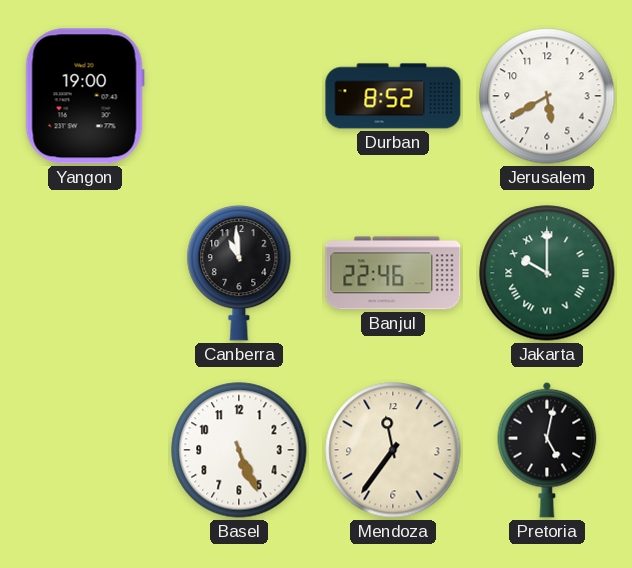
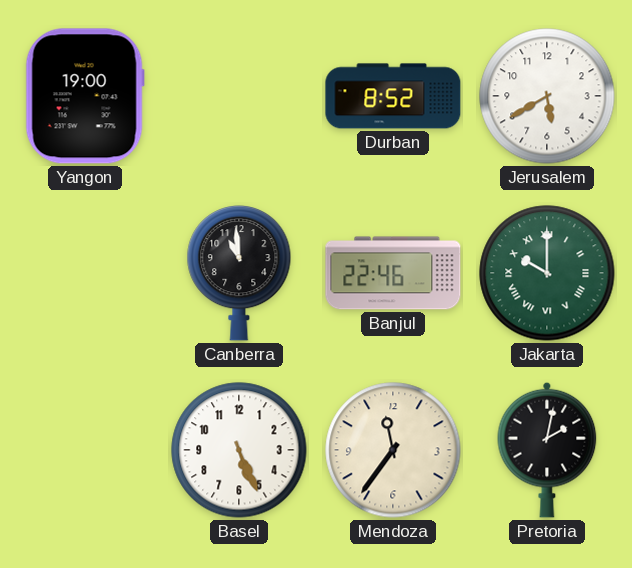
Pretoria: 5:02 -> 2:02 (547, 450)
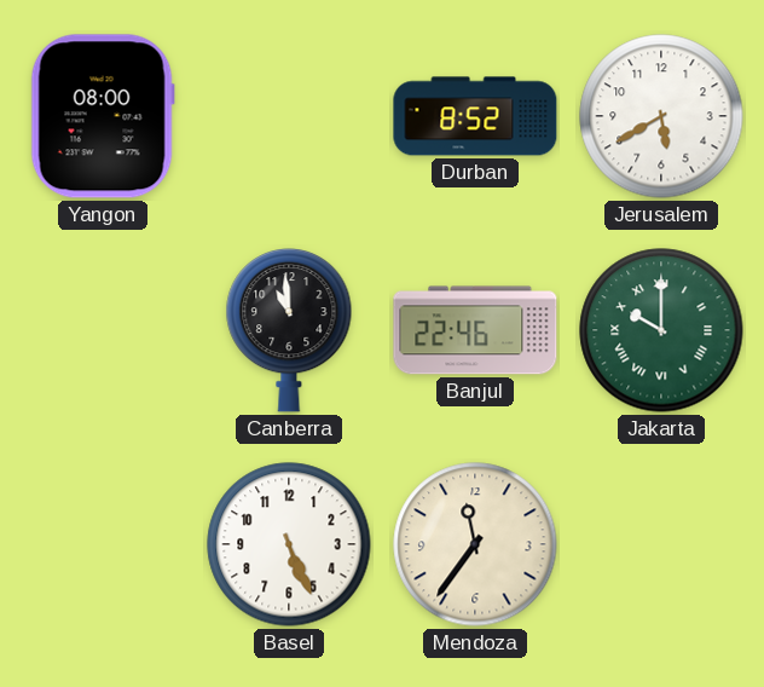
Yangon: 19:00 -> 08:00 (103, 116)
Pretoria: 2:02 -> none (547, 450)
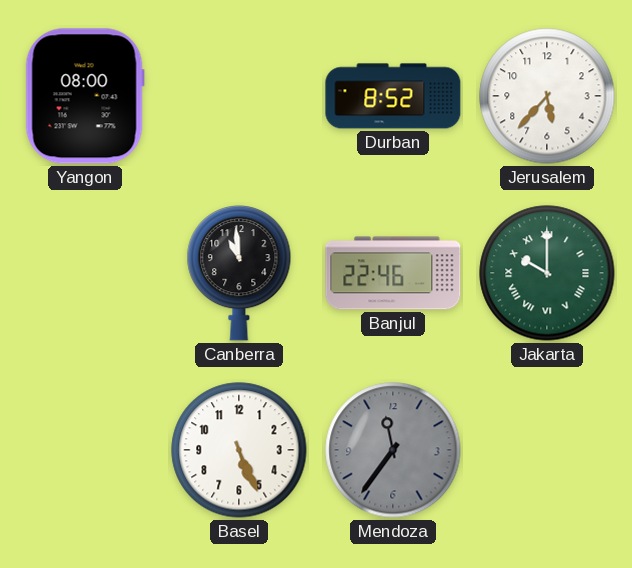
Jerusalem: 5:40 -> 5:37 (547, 96)
Mendoza dial: cream -> grey (393, 450)
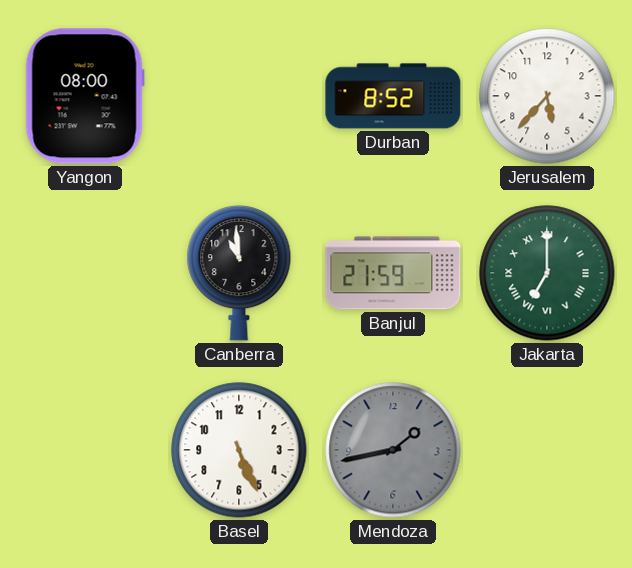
Banjul: 22:46 -> 21:59 (393, 273)
Jakarta: 10:00 -> 7:00 (547, 273)
Mendoza: 11:36 -> 1:43 (393, 450)
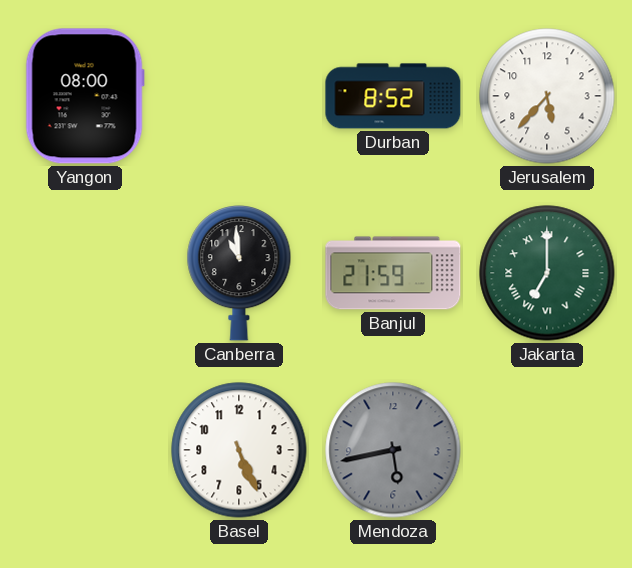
Mendoza: 1:43 -> 5:43 (393, 450)
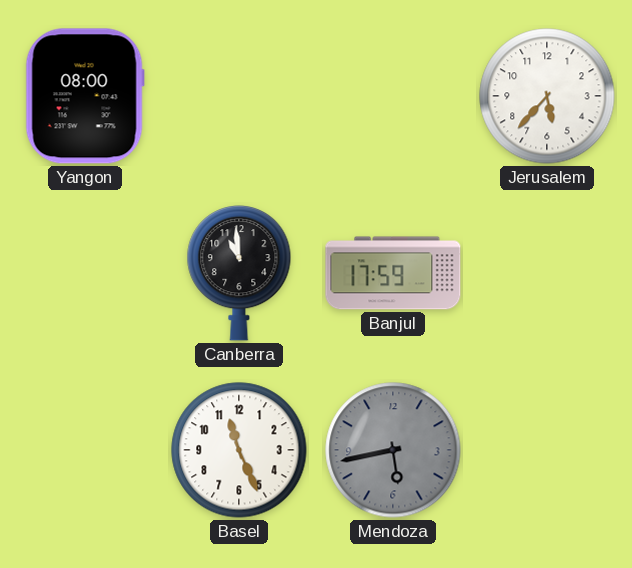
Durban: 8:52 -> none (393, 96)
Banjul: 21:59 -> 17:59 (393, 273)
Jakarta: 7:00 -> none (547, 273)
Basel: 5:26 -> 11:26 (239, 450)
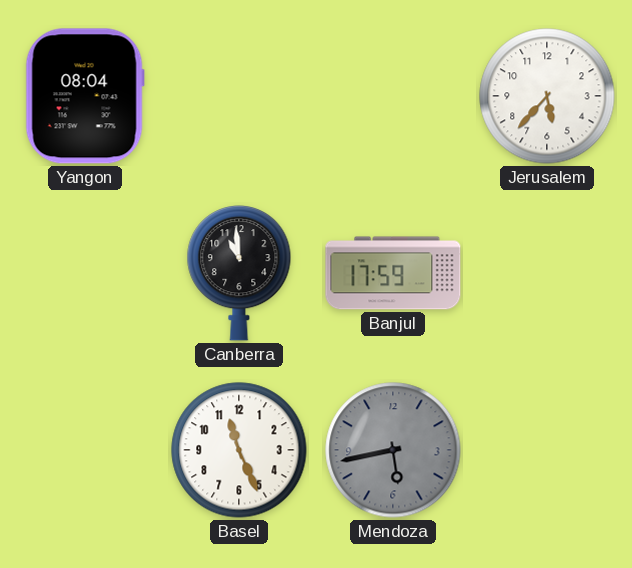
Yangon: 08:00 -> 08:04 (85, 96)
